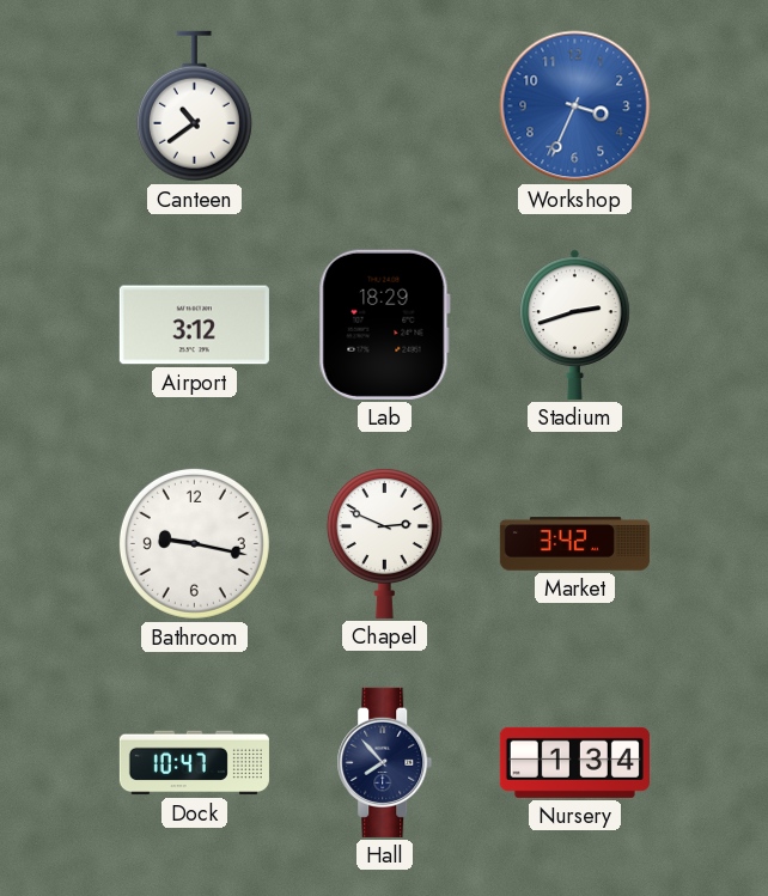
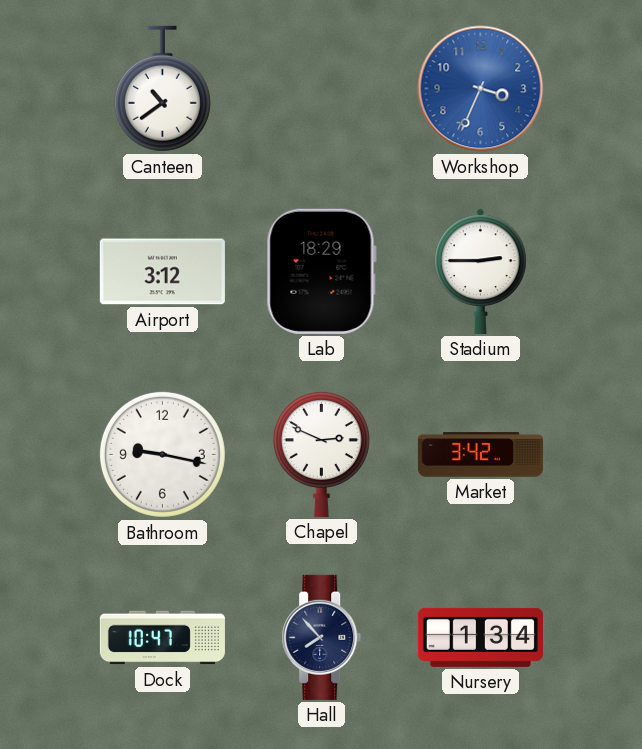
Stadium: 2:42 -> 2:45 (481, 271)
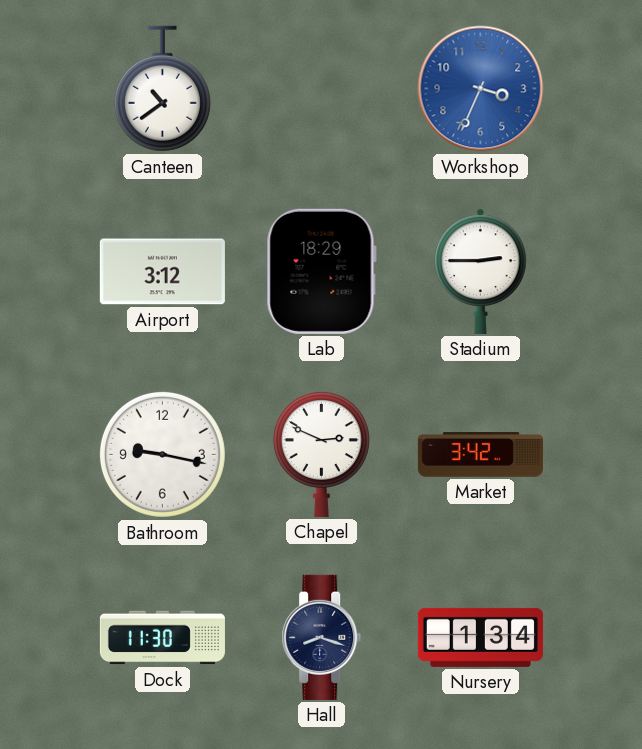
Dock: 10:47 -> 11:30 (162, 638)
Hall: 7:53 -> 8:18 (322, 637)
